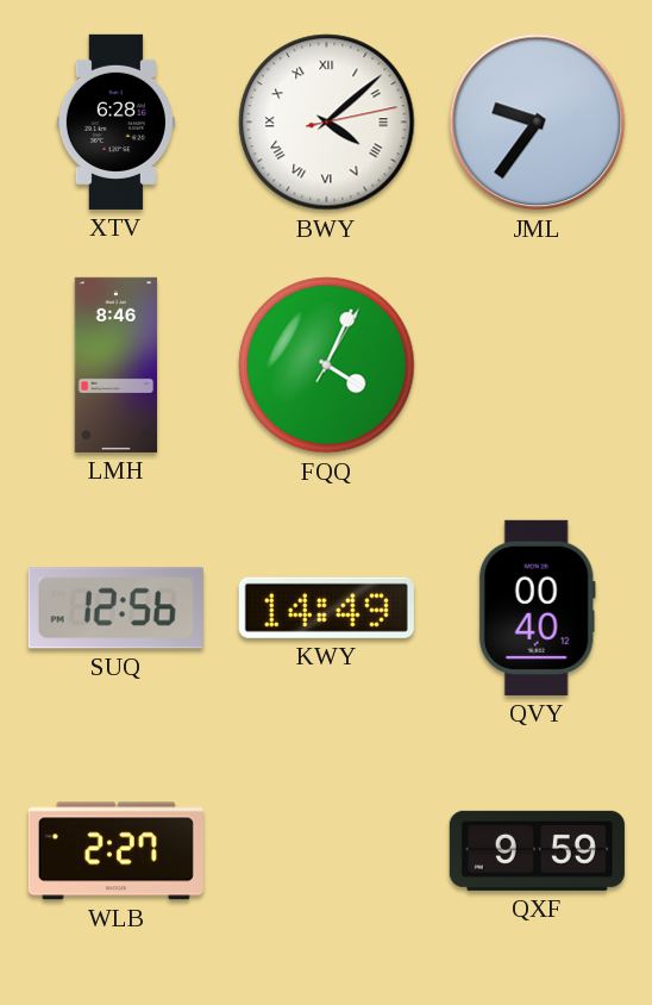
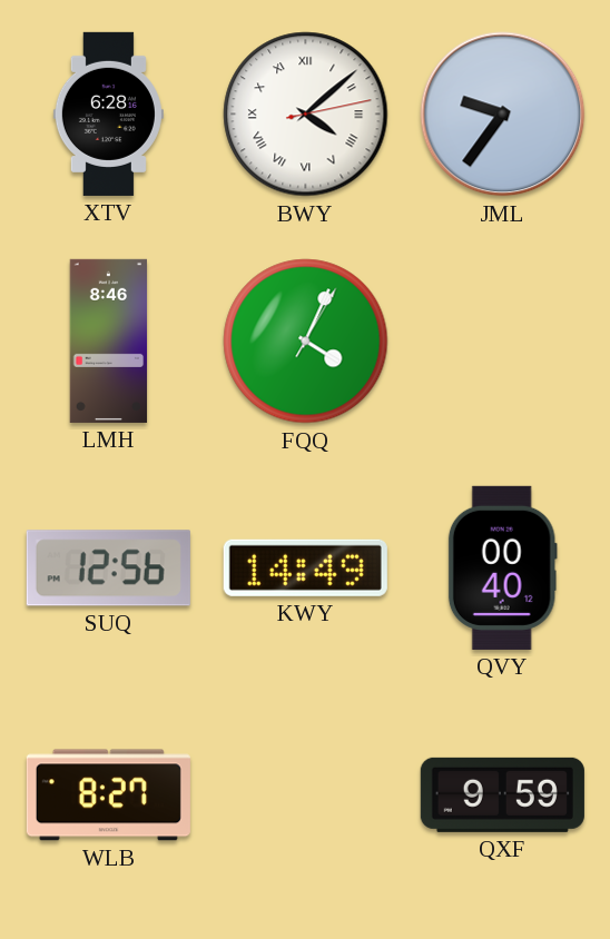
WLB: 2:27 -> 8:27 (108, 795)
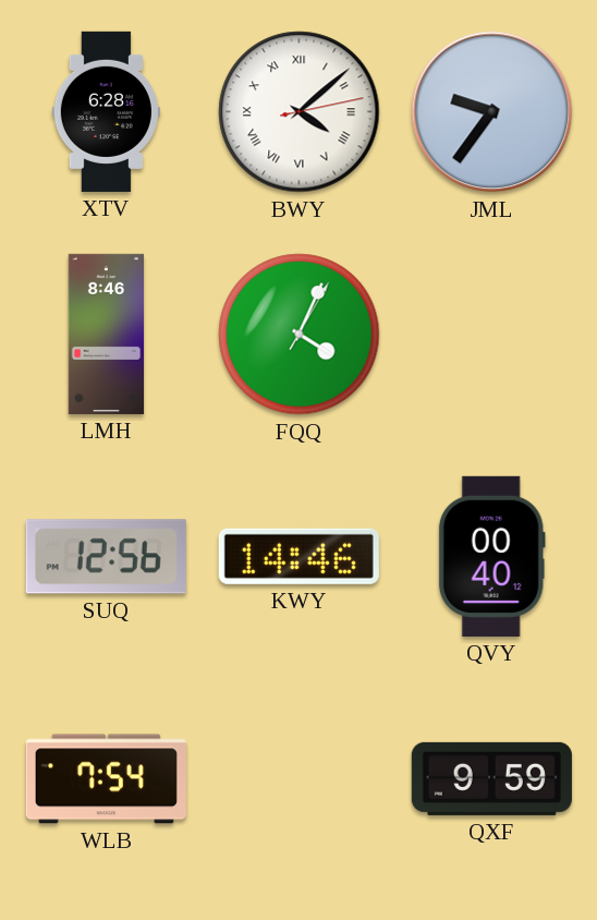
KWY: 14:49 -> 14:46 (298, 556)
WLB: 8:27 -> 7:54 (106, 779)
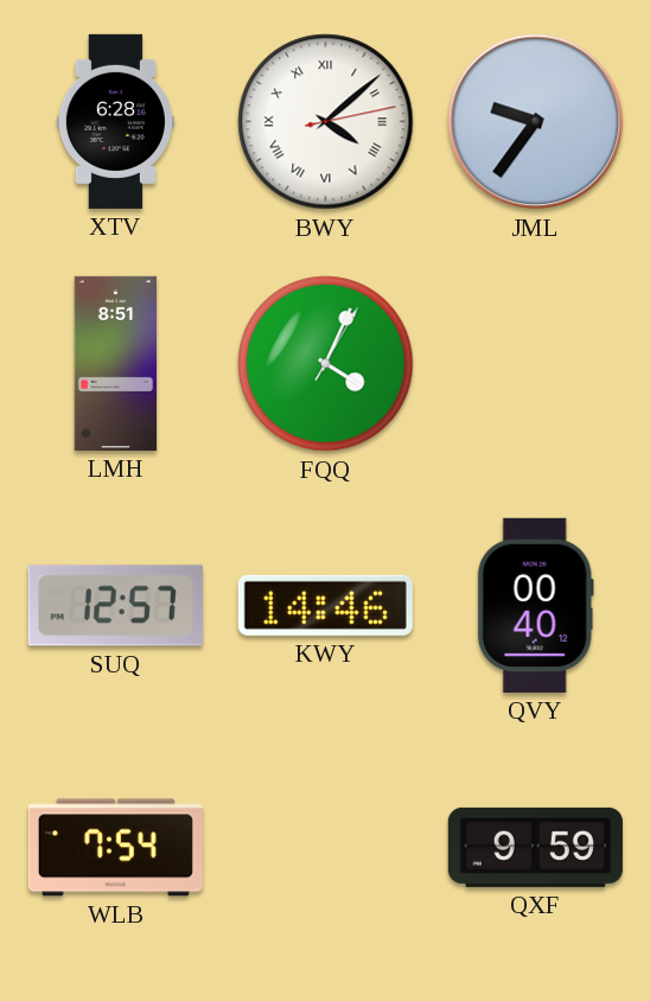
LMH: 8:46 -> 8:51 (116, 363)
SUQ: 12:56 -> 12:57 (115, 606)
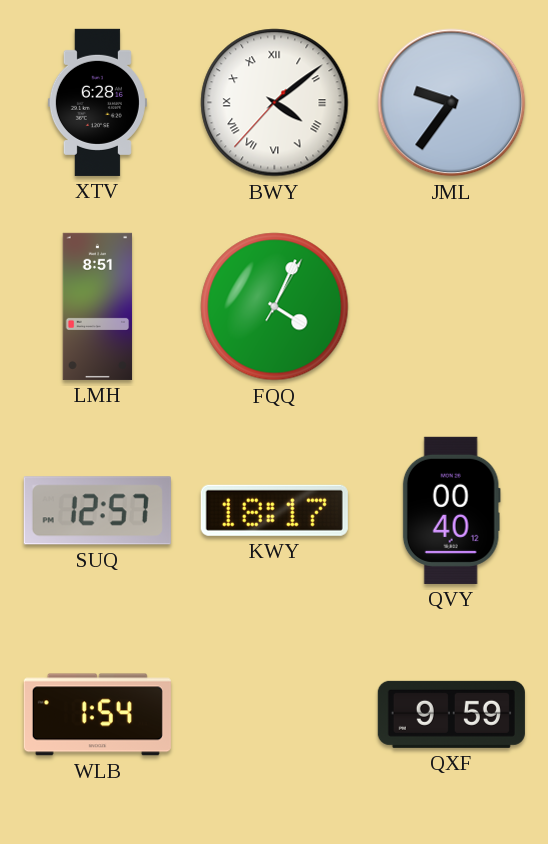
BWY: 4:08:13 -> 4:08:37 (275, 103)
KWY: 14:46 -> 18:17 (274, 510)
WLB: 7:54 -> 1:54 (97, 715)
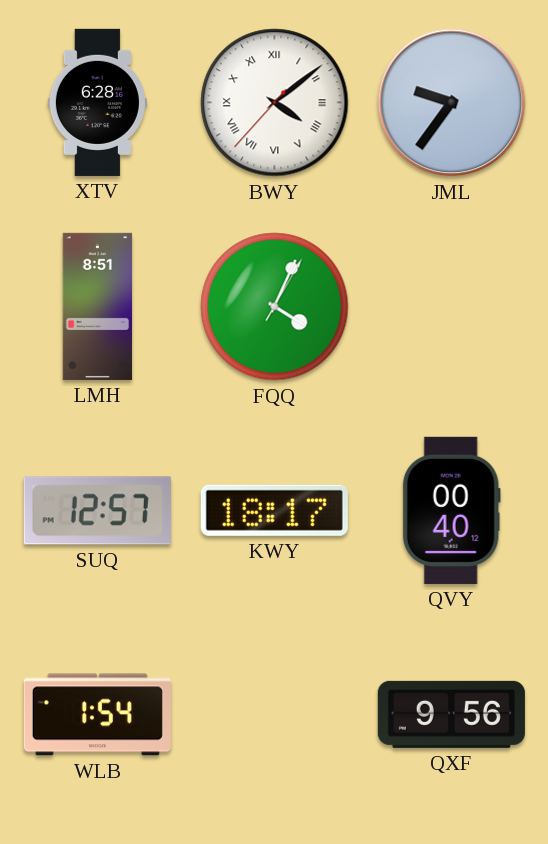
QXF: 9:59 -> 9:56 (451, 714)
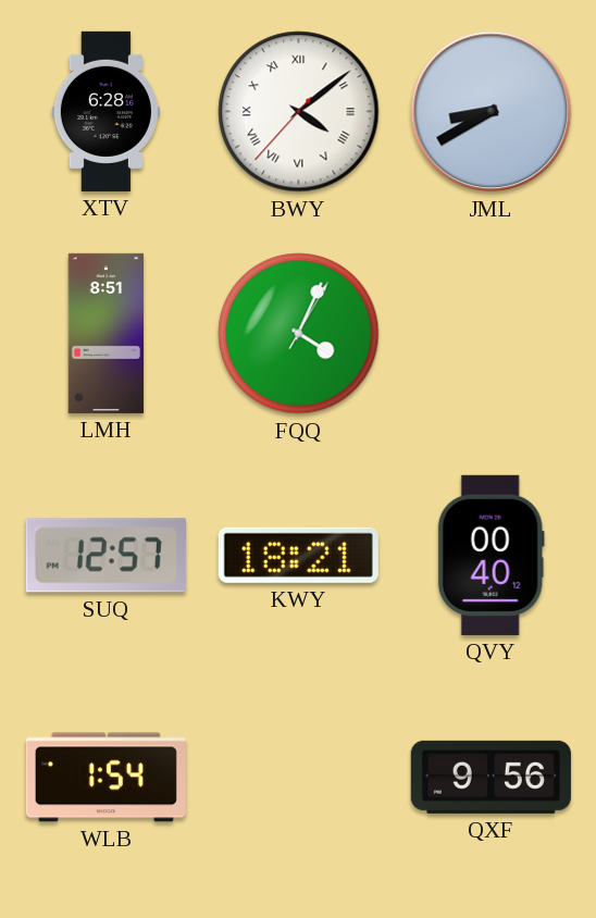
JML: 9:36 -> 8:40 (492, 112)
KWY: 18:17 -> 18:21 (298, 555)
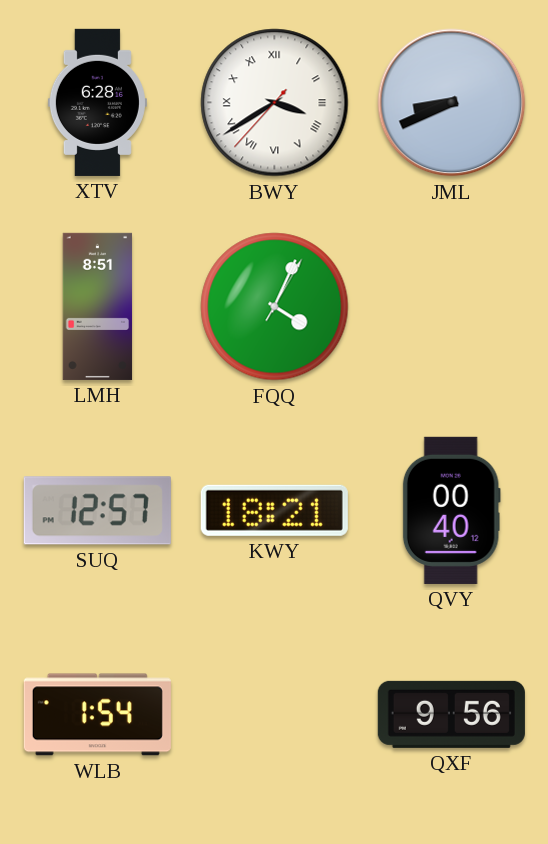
BWY: 4:08 -> 3:39 (275, 103)
JML: 8:40 -> 8:41 (452, 103)
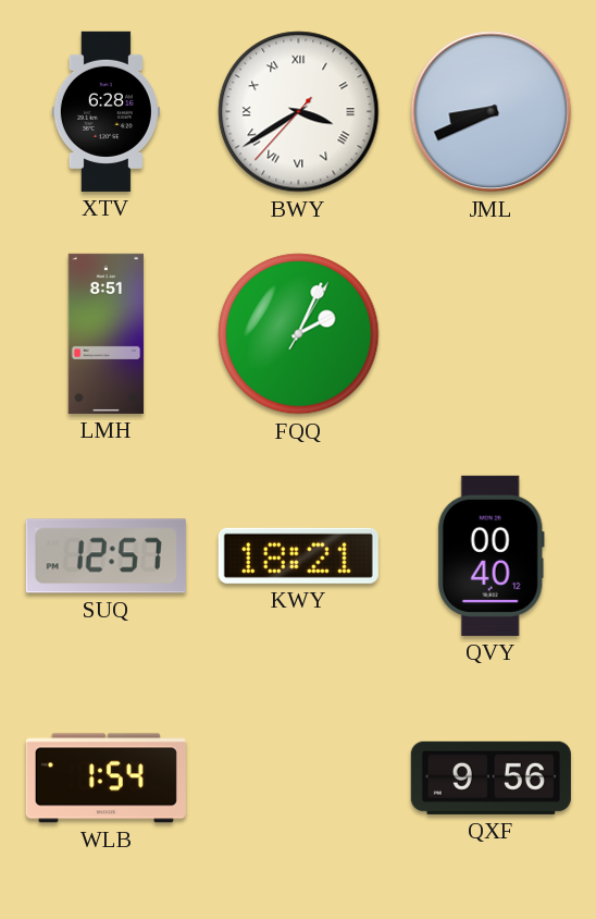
FQQ: 4:04 -> 2:04 (299, 334)
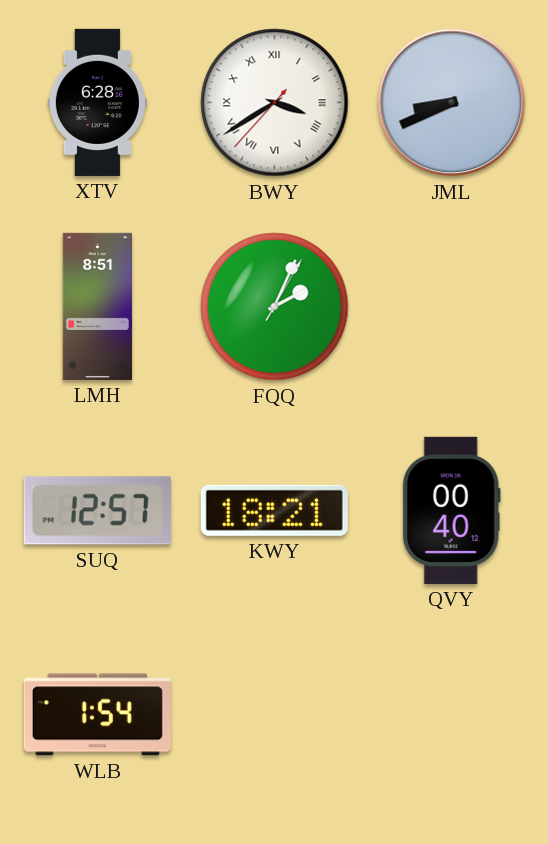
QXF: 9:56 -> none (491, 777)
